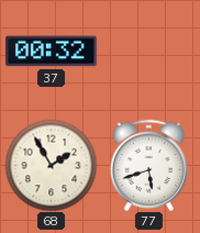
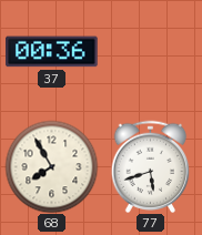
37: 00:32 -> 00:36 (52, 52)
68: 1:55 -> 7:55 (51, 166)
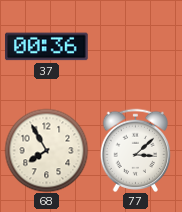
77: 5:42 -> 3:08 (136, 150)
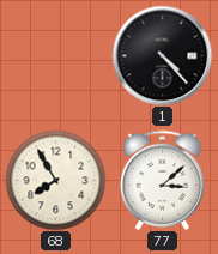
37: 00:36 -> none (47, 47)
1: none -> 4:23 (162, 55)
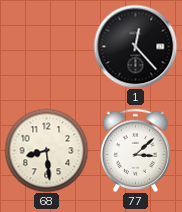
1: 4:23 -> 12:23 (135, 46)
68: 7:55 -> 8:29 (46, 150)
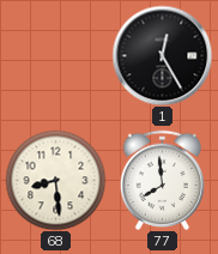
1: 12:23 -> 12:25 (162, 55)
77: 3:08 -> 7:59 (163, 180)
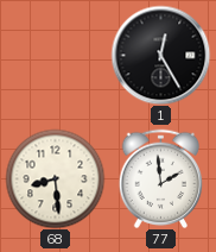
77: 7:59 -> 1:59 (161, 178)
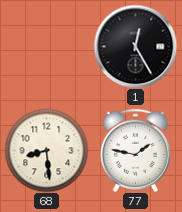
77: 1:59 -> 1:47 (136, 150)
